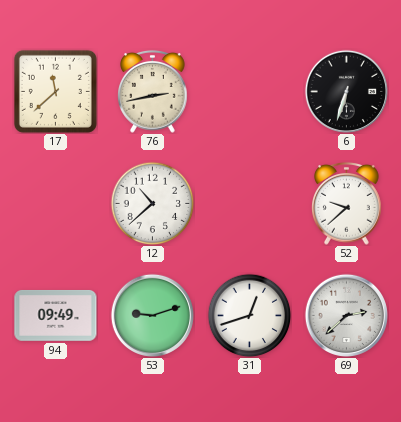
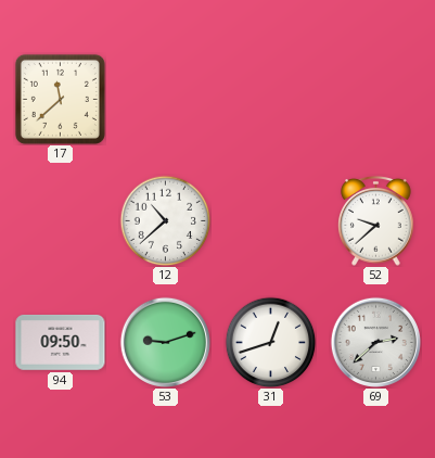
76: 2:43 -> none (153, 91)
6: 6:33 -> none (346, 91)
94: 09:49 -> 09:50 (61, 342)
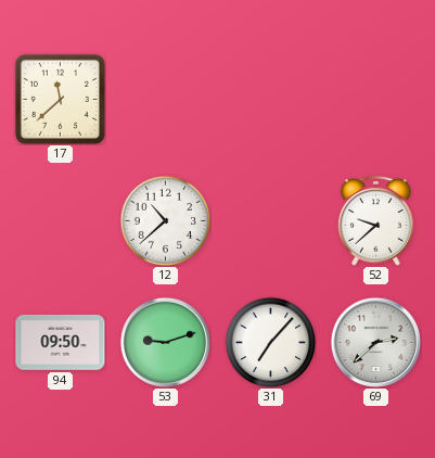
31: 12:42 -> 7:07 (270, 342)
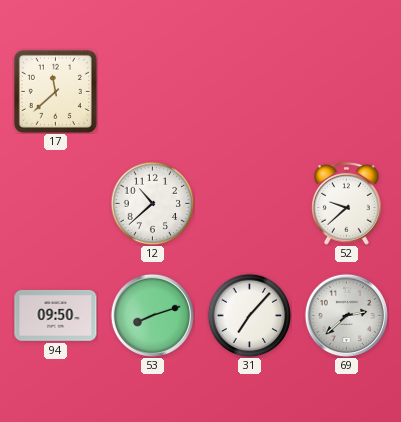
53: 9:12 -> 8:12 (152, 315)
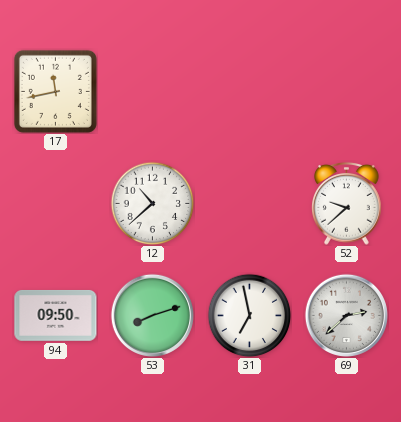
17: 11:38 -> 11:43 (55, 91)
31: 7:07 -> 6:58 (249, 315)
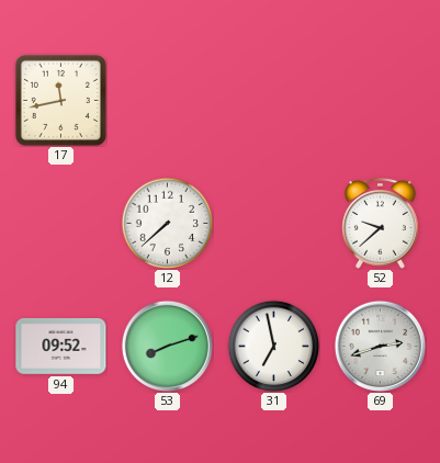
12: 10:38 -> 7:38 (167, 223)
94: 09:50 -> 09:52 (61, 346)
69: 2:38 -> 2:42 (380, 346)
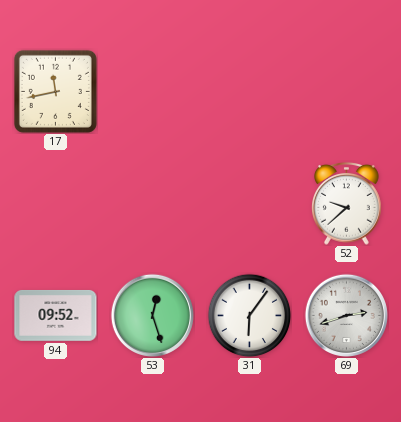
12: 7:38 -> none (167, 223)
53: 8:12 -> 12:27 (152, 315)
31: 6:58 -> 6:06 (249, 315)
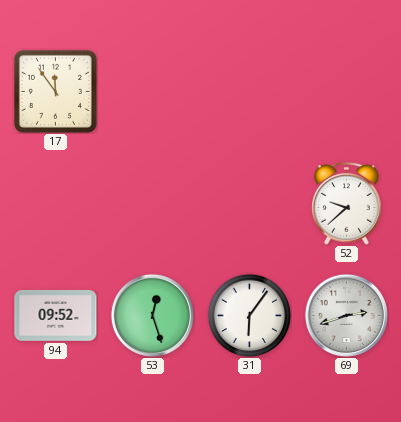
17: 11:43 -> 11:54 (55, 91)
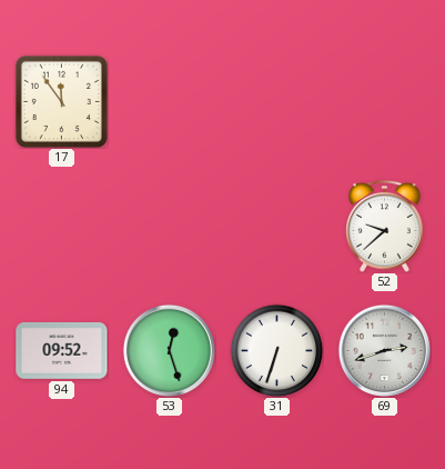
31: 6:06 -> 6:33 (276, 350)
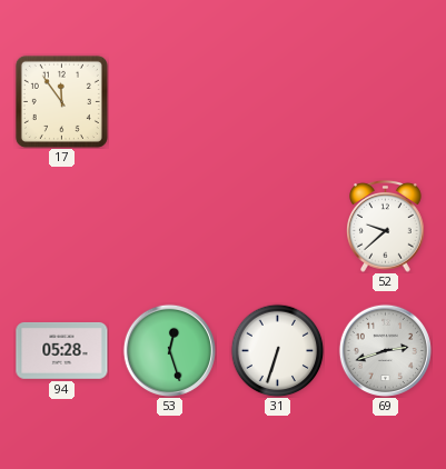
94: 09:52 -> 05:28 (62, 350)
